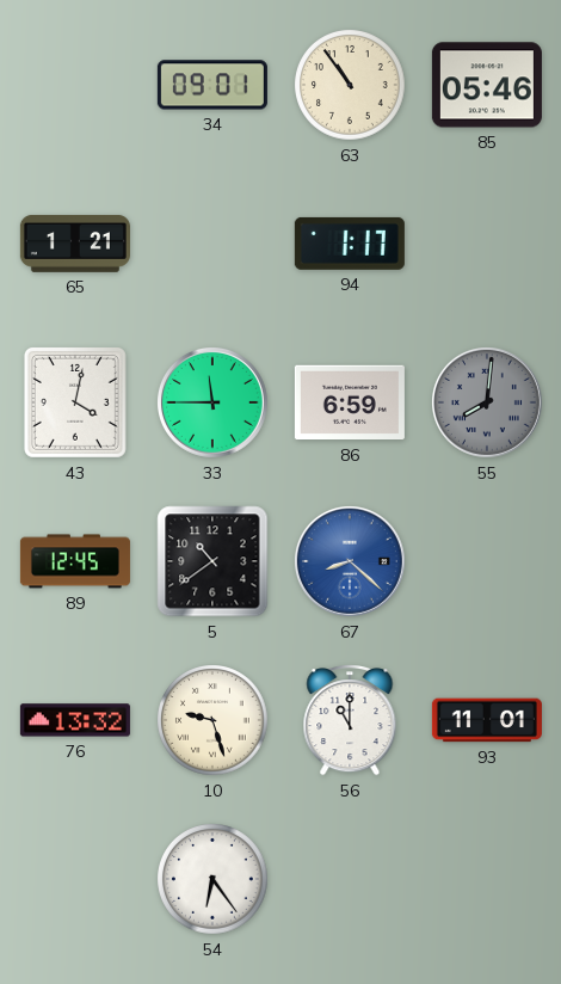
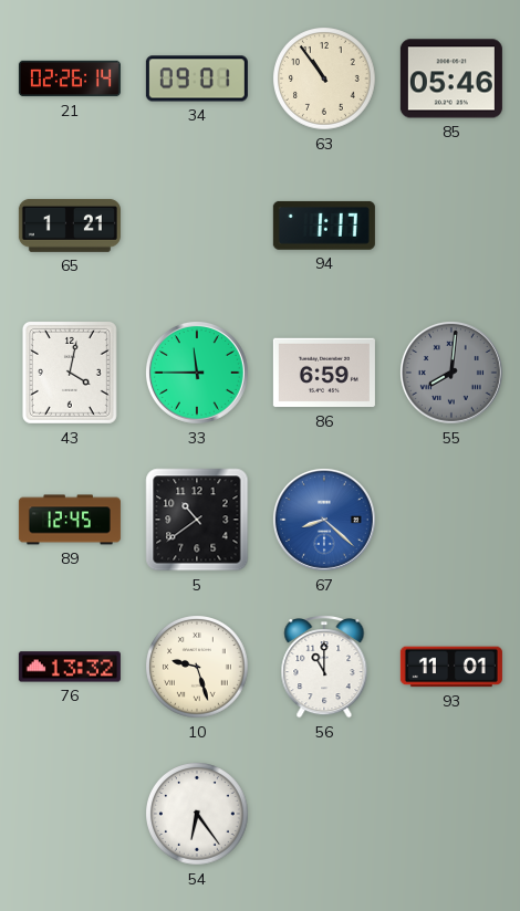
21: none -> 02:26 (70, 78)
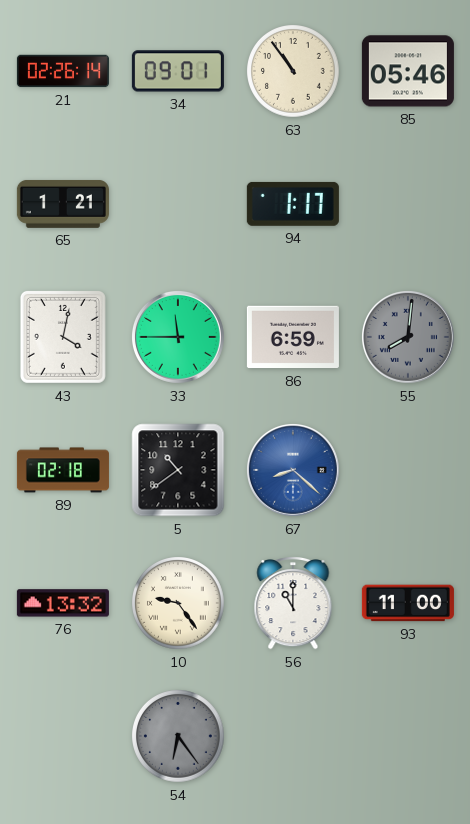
89: 12:45 -> 02:18 (63, 470)
10: 9:27 -> 9:24 (179, 604)
93: 11:01 -> 11:00 (408, 603)
54 dial: white -> grey (179, 737)
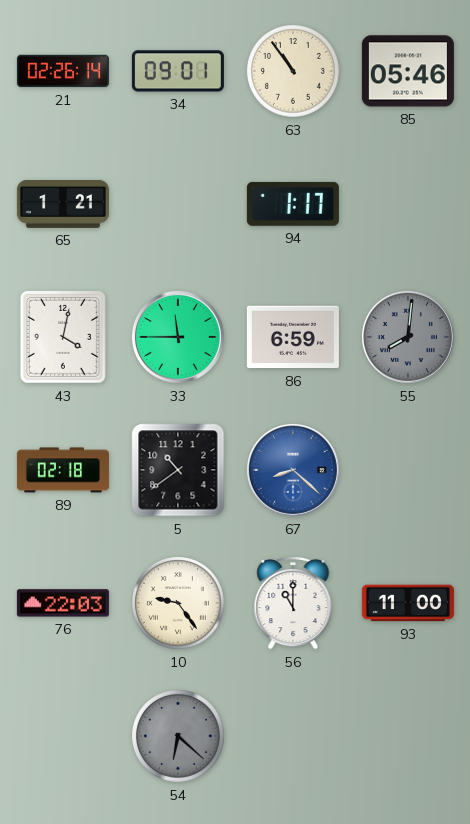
76: 13:32 -> 22:03 (63, 603)
54: 6:24 -> 6:22 (179, 737)
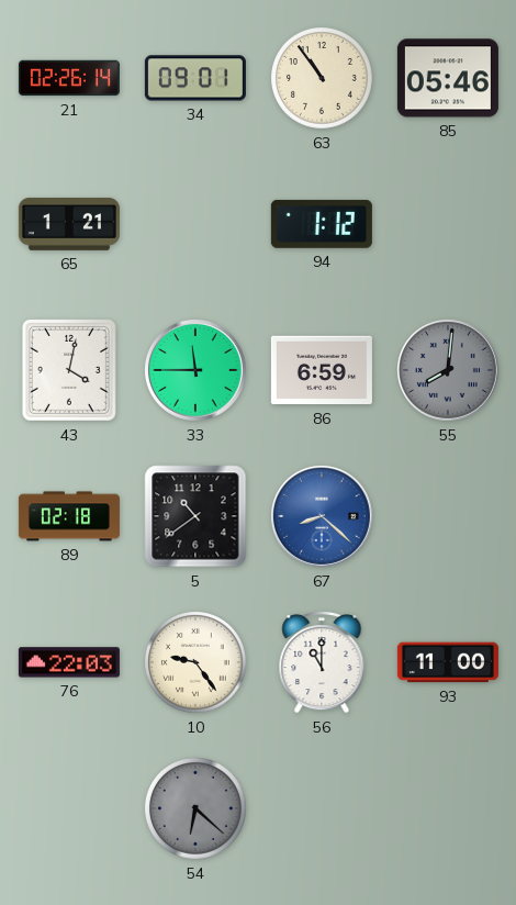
94: 1:17 -> 1:12 (322, 224)
